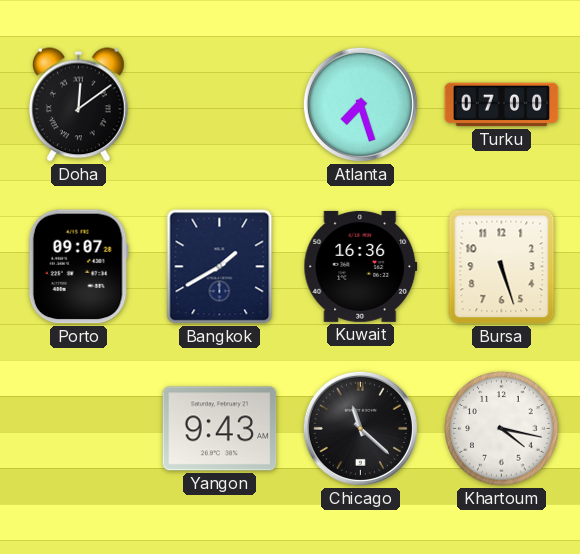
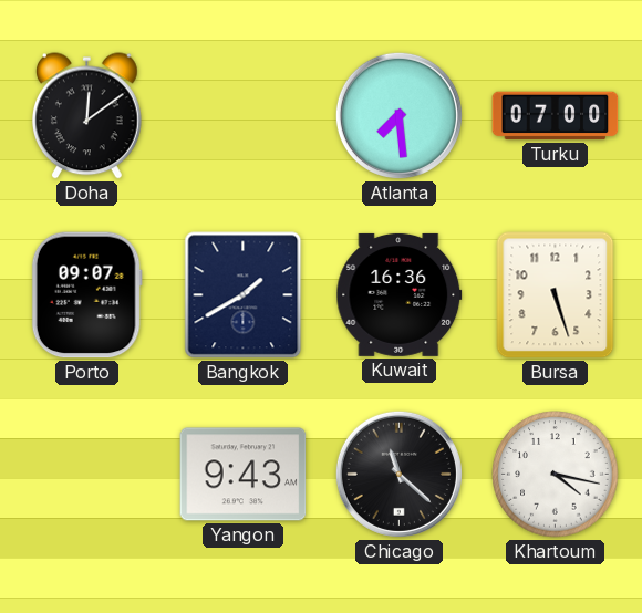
Atlanta: 7:27 -> 7:29 (398, 115)
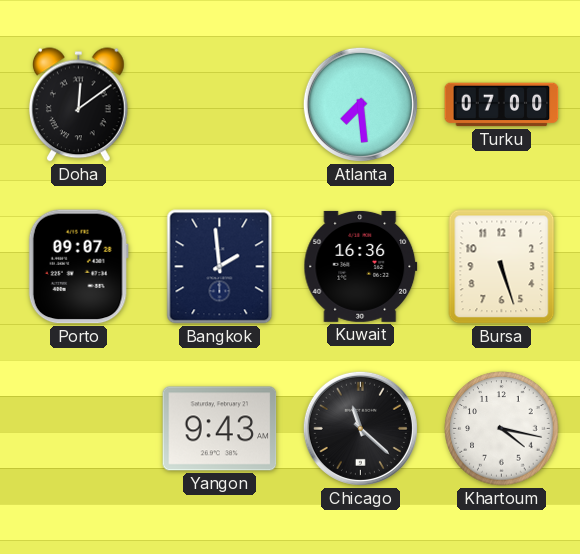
Bangkok: 1:40 -> 1:59 (220, 267)
